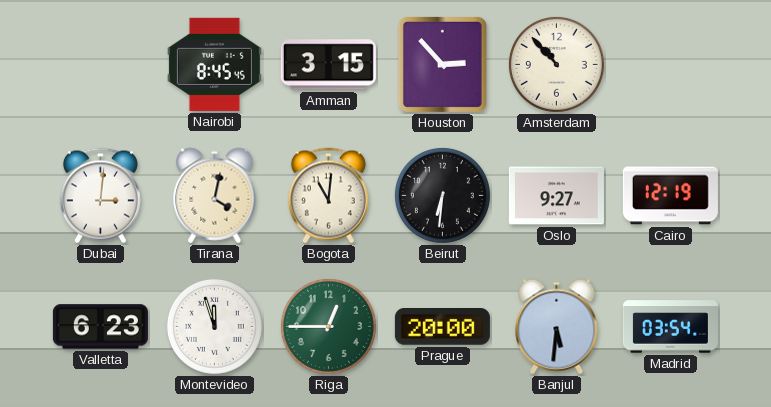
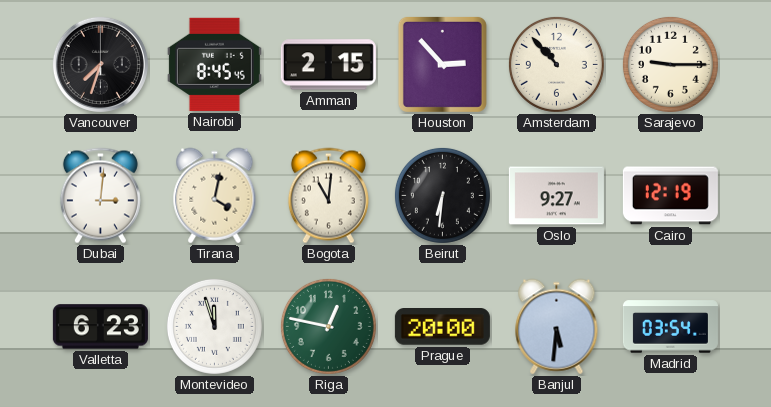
Vancouver: none -> 7:33 (100, 64)
Amman: 3:15 -> 2:15 (328, 65)
Sarajevo: none -> 9:15 (670, 64)
Riga: 12:45 -> 12:47 (328, 326)
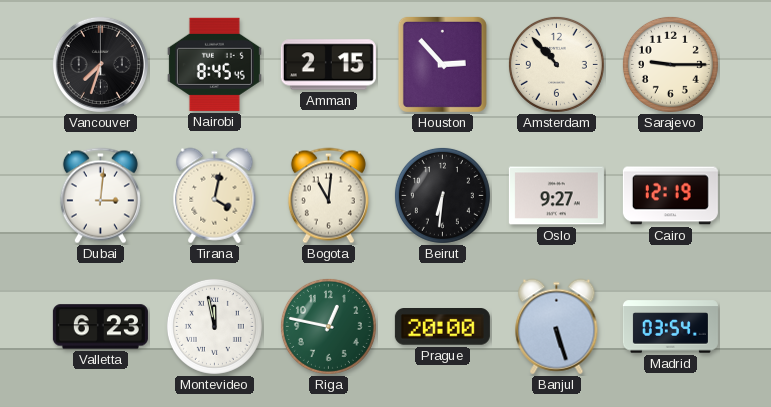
Montevideo: 11:57 -> 11:58 (214, 326)
Banjul: 5:31 -> 5:27 (557, 327)
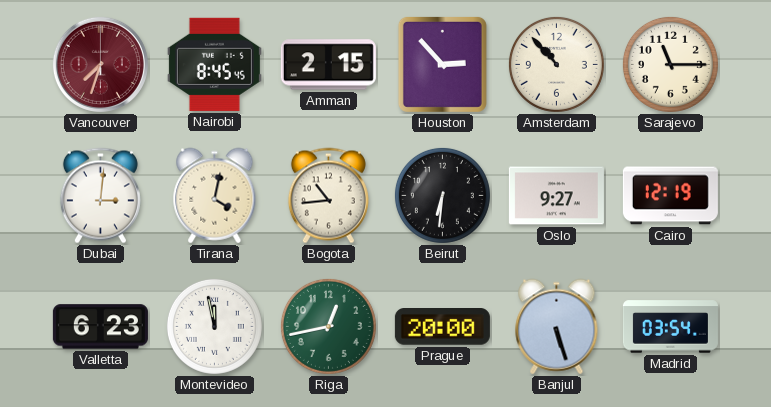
Vancouver dial: black -> burgundy (100, 64)
Sarajevo: 9:15 -> 11:15 (670, 64)
Bogota: 11:01 -> 10:44 (328, 196)
Riga: 12:47 -> 12:43 (328, 326)
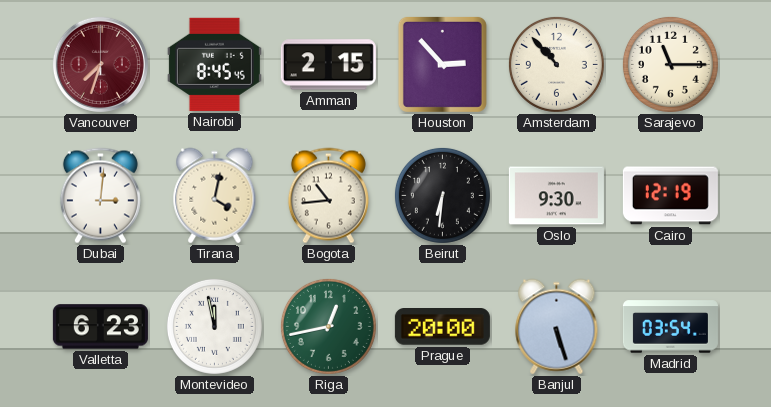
Oslo: 9:27 -> 9:30 (556, 196)
